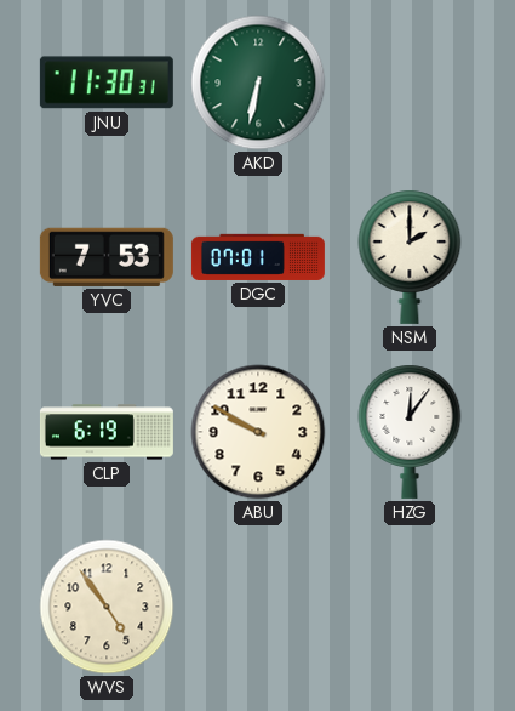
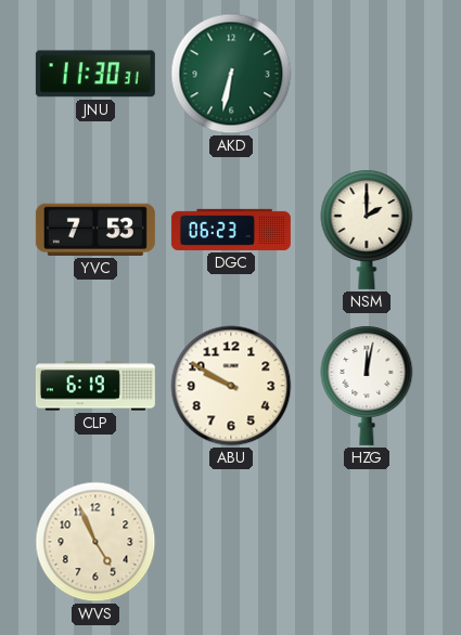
DGC: 07:01 -> 06:23 (231, 230)
HZG: 12:06 -> 12:02 (367, 386)
WVS: 4:54 -> 4:56 (95, 542)
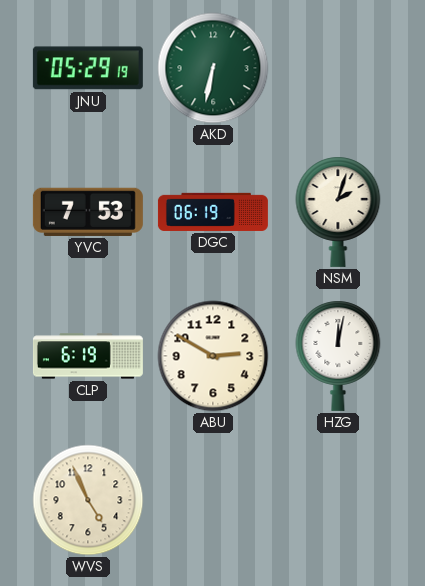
JNU: 11:30 -> 05:29 (88, 68)
DGC: 06:23 -> 06:19 (213, 212)
NSM: 2:00 -> 2:03 (338, 212)
ABU: 9:50 -> 2:50 (213, 356)
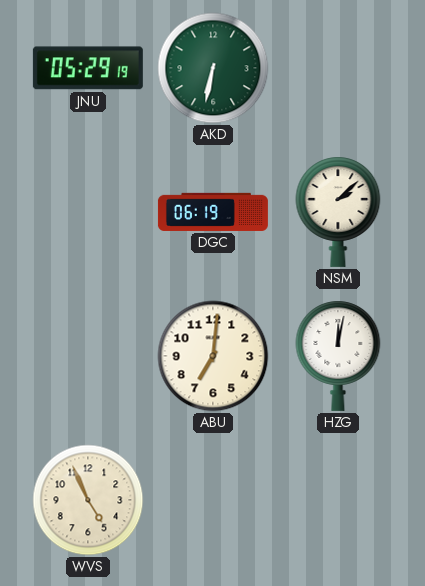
YVC: 7:53 -> none (88, 212)
NSM: 2:03 -> 2:08 (338, 212)
CLP: 6:19 -> none (88, 356)
ABU: 2:50 -> 7:01 (213, 356)
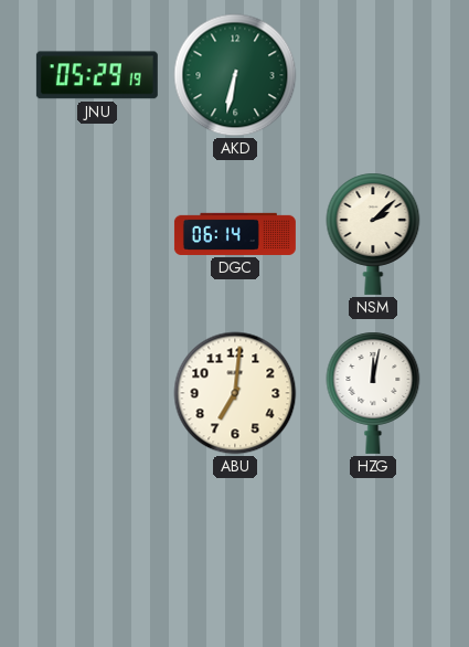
DGC: 06:19 -> 06:14 (235, 234)
WVS: 4:56 -> none (88, 500)
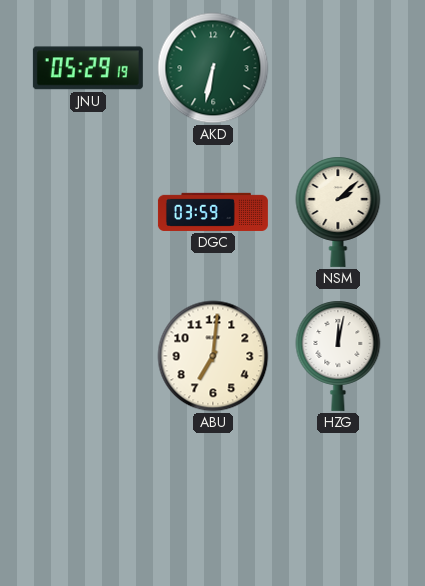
DGC: 06:14 -> 03:59 (213, 212)
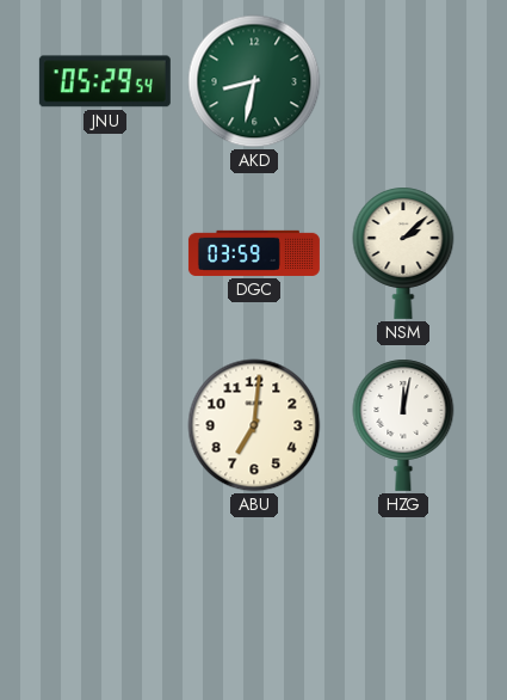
JNU: 05:29:19 -> 05:29:54 (105, 81)
AKD: 6:32 -> 8:32 (254, 81)
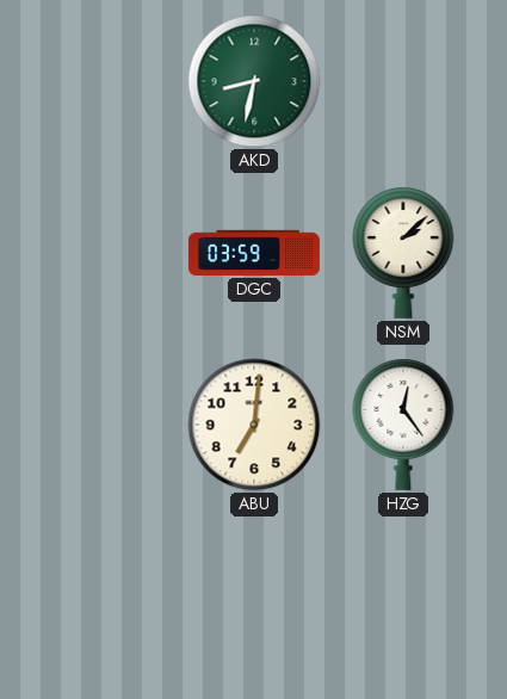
JNU: 05:29 -> none (105, 81)
HZG: 12:02 -> 12:24 (403, 425)
